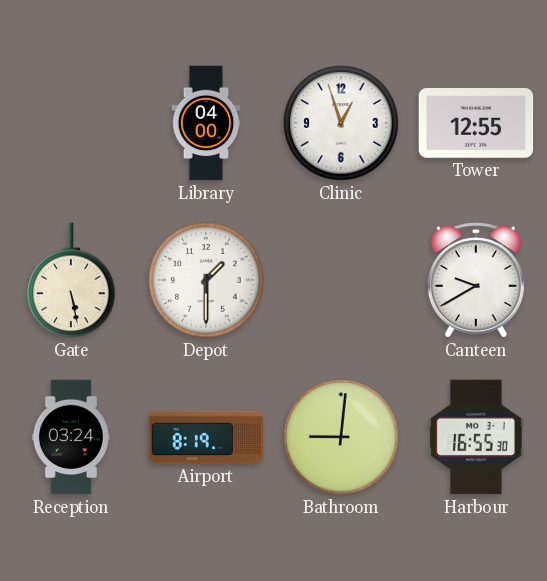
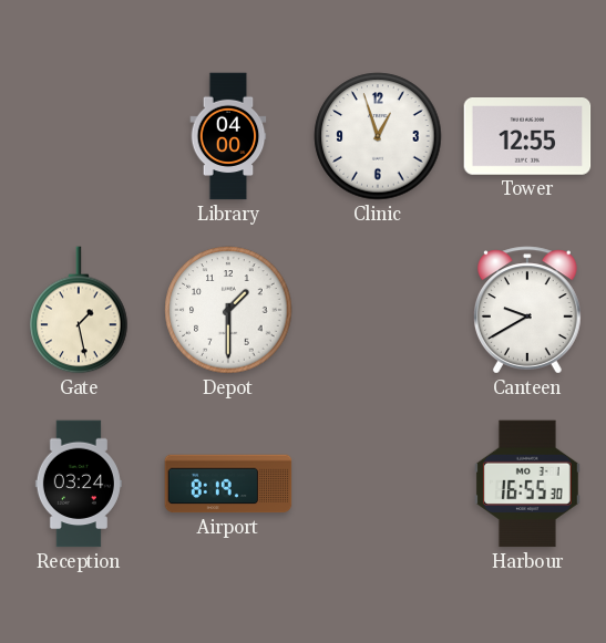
Gate: 5:28 -> 1:28 (79, 310)
Bathroom: 9:01 -> none (341, 437)
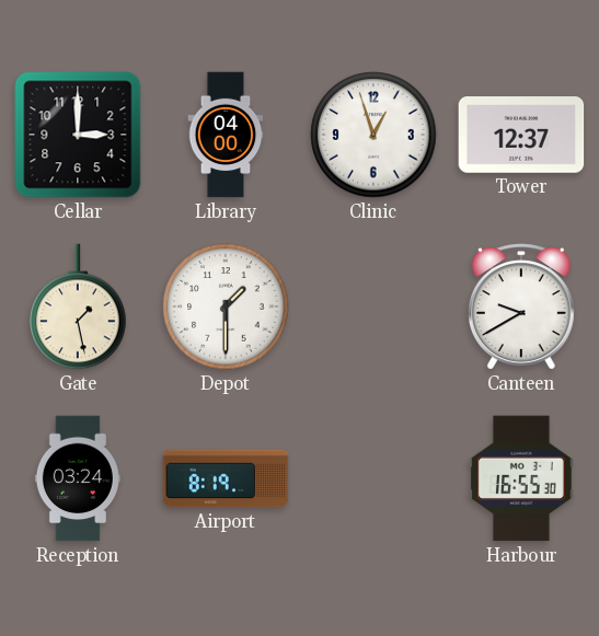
Cellar: none -> 3:00 (78, 135)
Tower: 12:55 -> 12:37 (521, 136)
